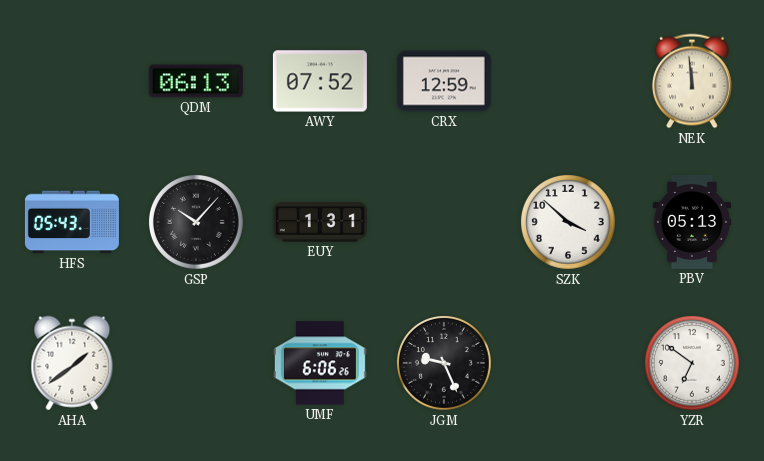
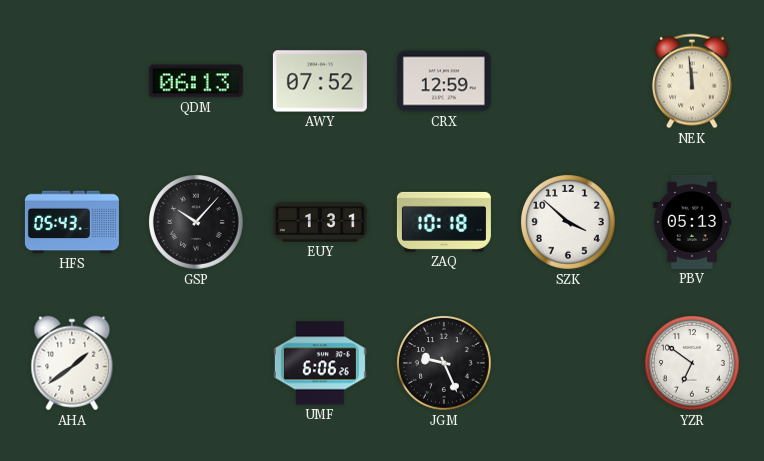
ZAQ: none -> 10:18 (444, 222)
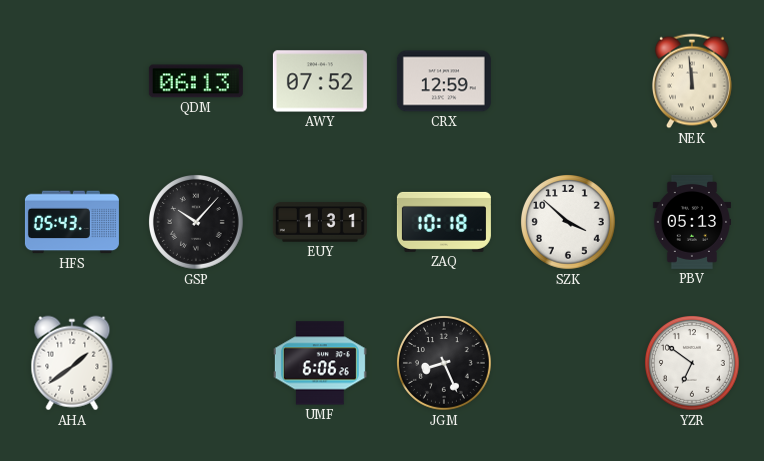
JGM: 9:26 -> 8:26 (445, 364)
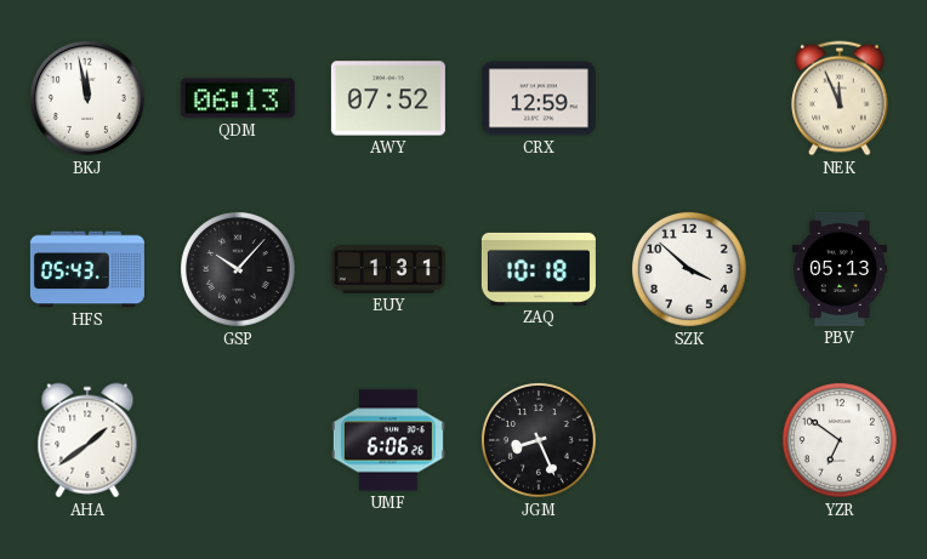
BKJ: none -> 11:58 (87, 98)
NEK: 11:59 -> 11:56 (841, 98)
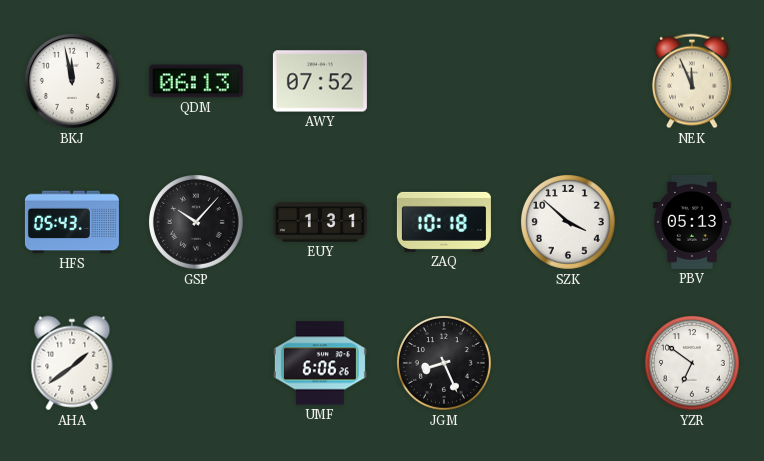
CRX: 12:59 -> none (539, 98)
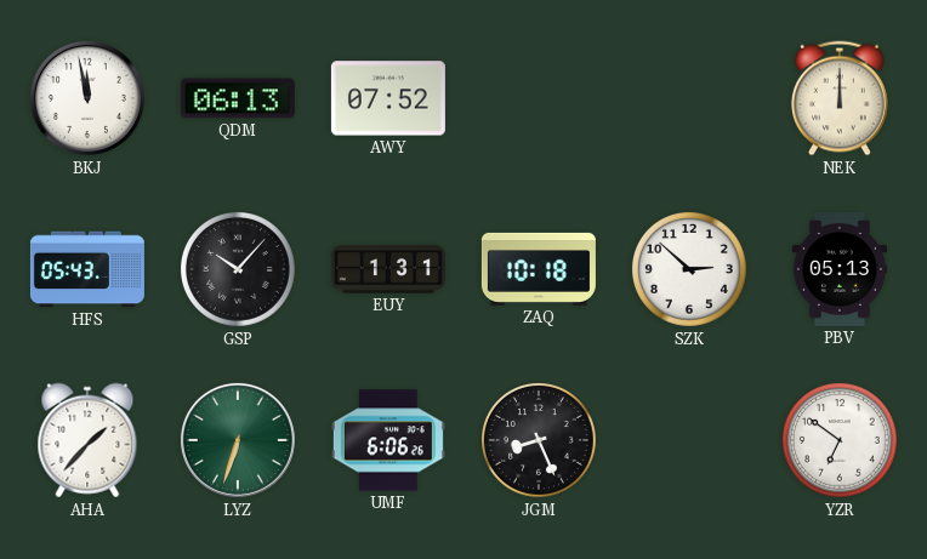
NEK: 11:56 -> 12:00 (841, 98)
SZK: 3:52 -> 2:52 (690, 270)
AHA: 1:39 -> 1:37 (87, 440)
LYZ: none -> 6:33 (238, 440)
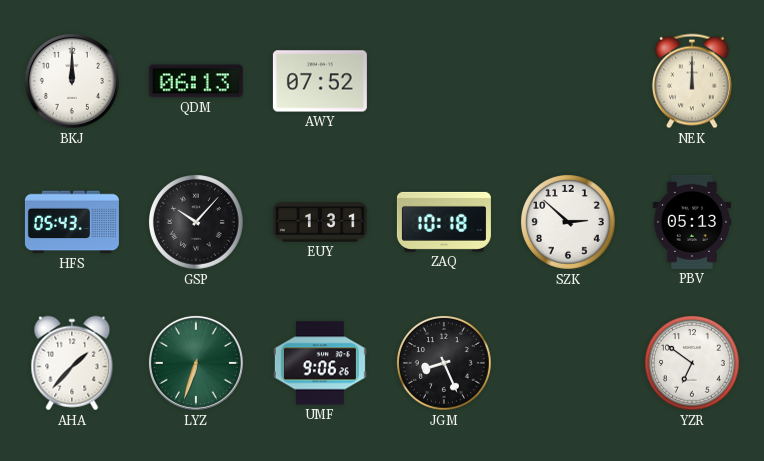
BKJ: 11:58 -> 12:00 (72, 81)
UMF: 6:06 -> 9:06 (320, 363)
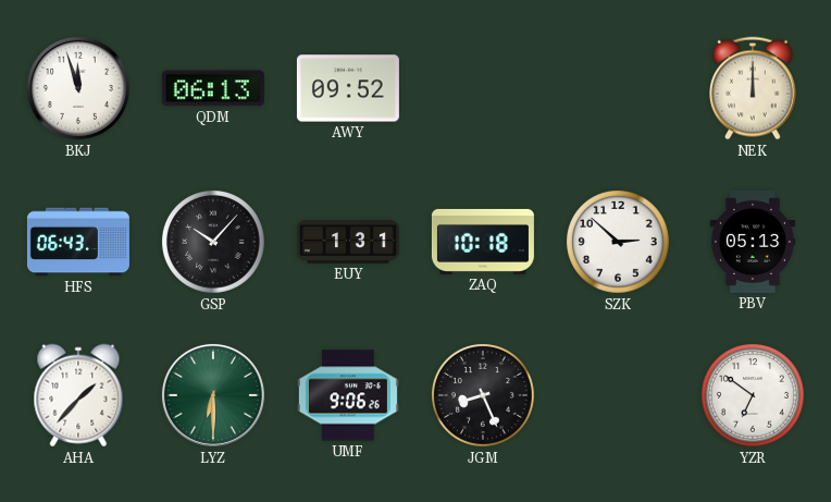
BKJ: 12:00 -> 11:57 (78, 88)
AWY: 07:52 -> 09:52 (348, 88)
HFS: 05:43 -> 06:43 (78, 242)
LYZ: 6:33 -> 6:30 (213, 395)
